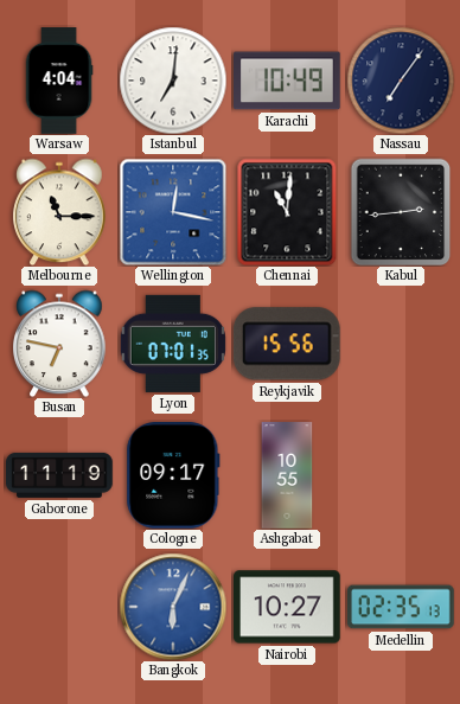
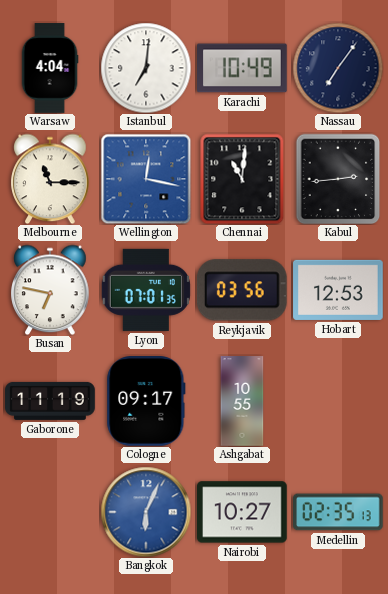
Reykjavik: 15:56 -> 03:56 (242, 290)
Hobart: none -> 12:53 (338, 290)
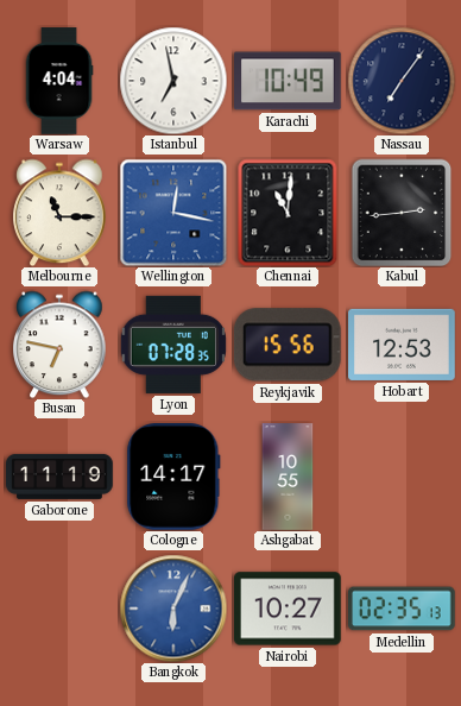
Istanbul: 7:01 -> 6:58 (173, 81)
Lyon: 07:01 -> 07:28 (172, 345)
Reykjavik: 03:56 -> 15:56 (288, 345)
Cologne: 09:17 -> 14:17 (173, 478)
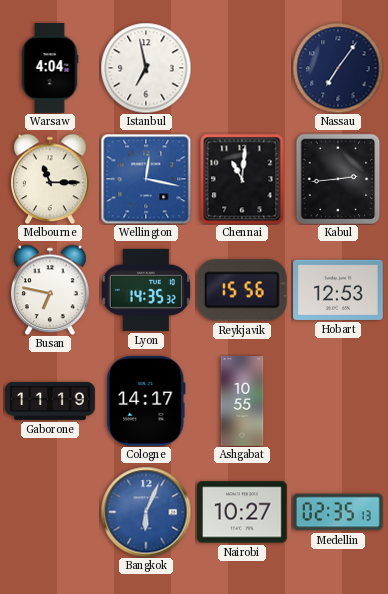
Karachi: 10:49 -> none (289, 81)
Lyon: 07:28 -> 14:35 (145, 290)
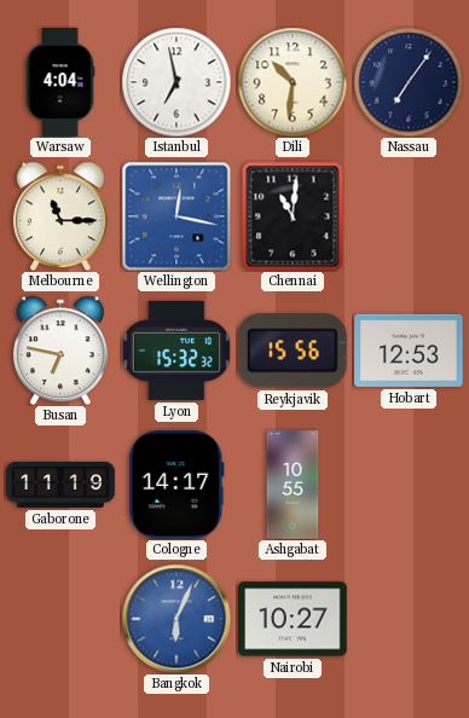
Dili: none -> 10:31 (293, 82)
Kabul: 2:44 -> none (338, 179)
Lyon: 14:35 -> 15:32 (175, 351)
Medellin: 02:35 -> none (339, 512)
